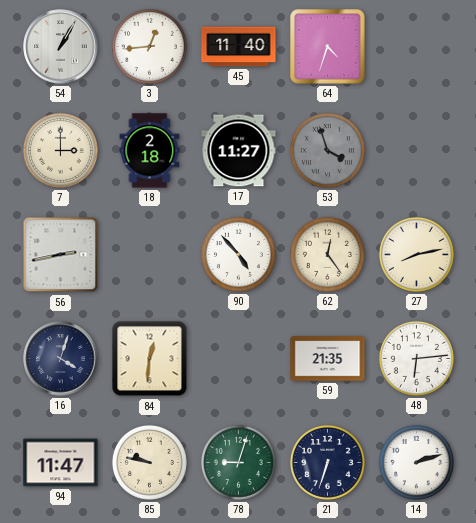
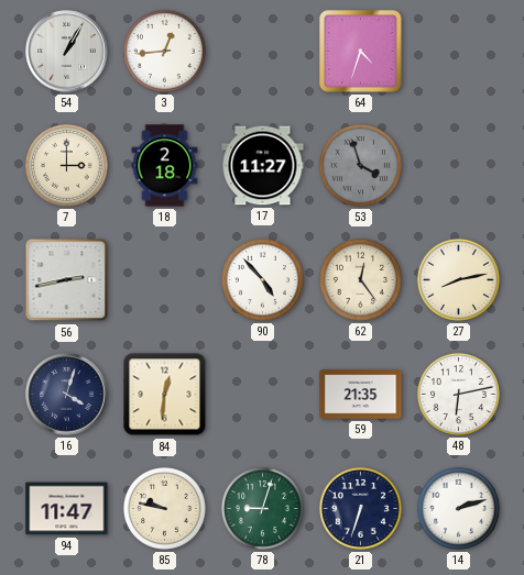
45: 11:40 -> none (239, 47)
48: 6:14 -> 6:13 (458, 394)
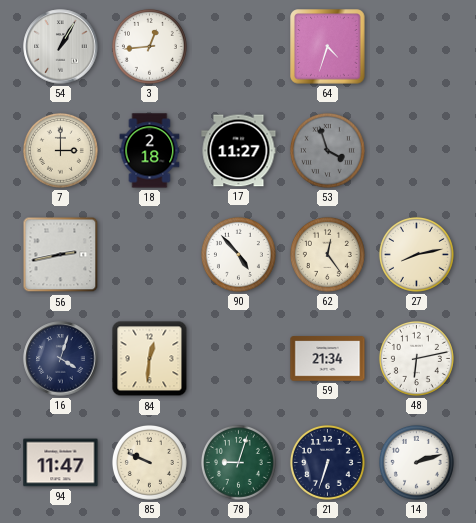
59: 21:35 -> 21:34 (328, 359)
85: 9:47 -> 9:49 (149, 462)
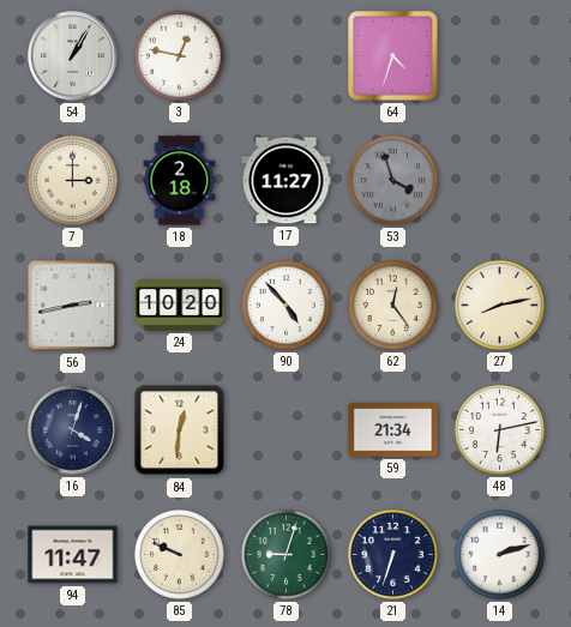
3: 12:44 -> 12:47 (179, 55)
24: none -> 10:20 (180, 306)
